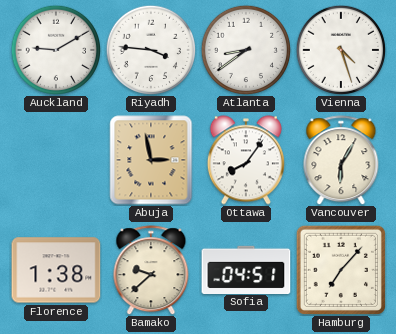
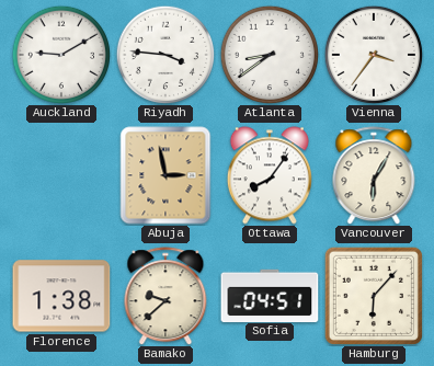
Vienna: 4:27 -> 3:36 (373, 54)
Hamburg: 7:07 -> 6:07 (374, 296)
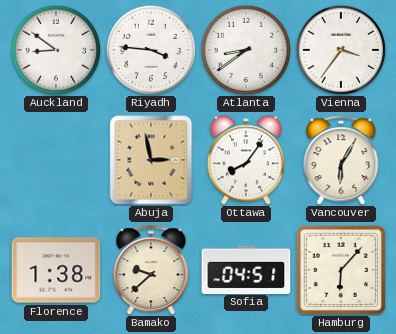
Auckland: 9:10 -> 8:51 (55, 49)
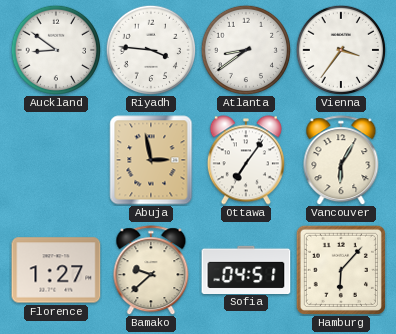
Ottawa: 8:06 -> 7:06 (246, 160)
Florence: 1:38 -> 1:27 (56, 270)
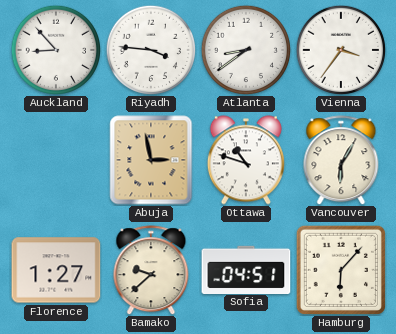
Auckland: 8:51 -> 8:53 (55, 49)
Ottawa: 7:06 -> 10:48 (246, 160)
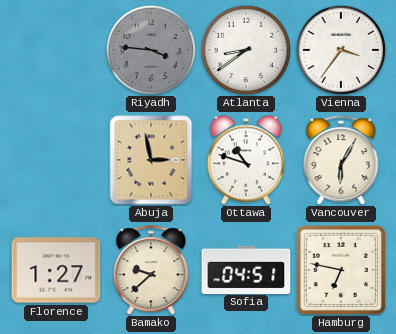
Auckland: 8:53 -> none (55, 49)
Riyadh dial: white -> grey (150, 49)
Hamburg: 6:07 -> 6:47 (341, 270)
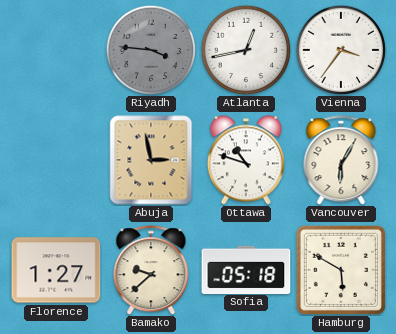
Atlanta: 8:39 -> 12:43 (245, 49)
Sofia: 04:51 -> 05:18 (246, 269)
Hamburg: 6:47 -> 5:50 (341, 270)
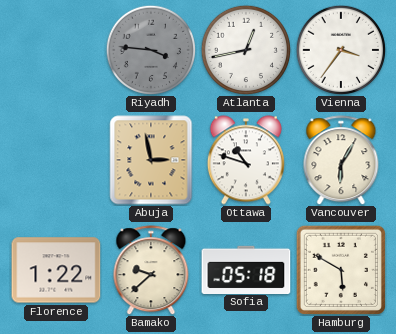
Florence: 1:27 -> 1:22 (56, 270)
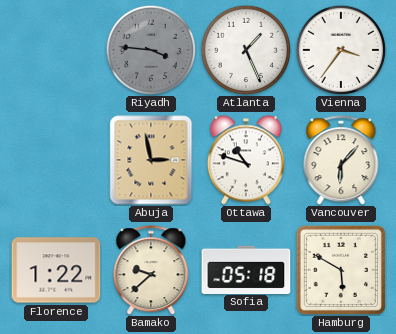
Atlanta: 12:43 -> 1:26 (245, 49)
Vancouver: 6:05 -> 6:07 (341, 160)
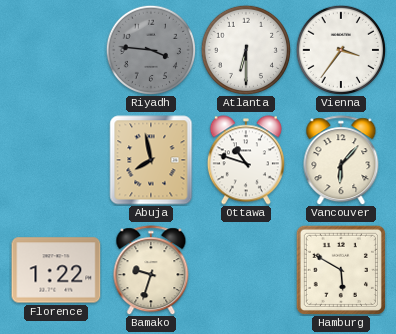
Atlanta: 1:26 -> 6:30 (245, 49)
Abuja: 2:58 -> 7:58 (151, 160)
Bamako: 9:38 -> 9:33 (151, 270)
Sofia: 05:18 -> none (246, 269)
